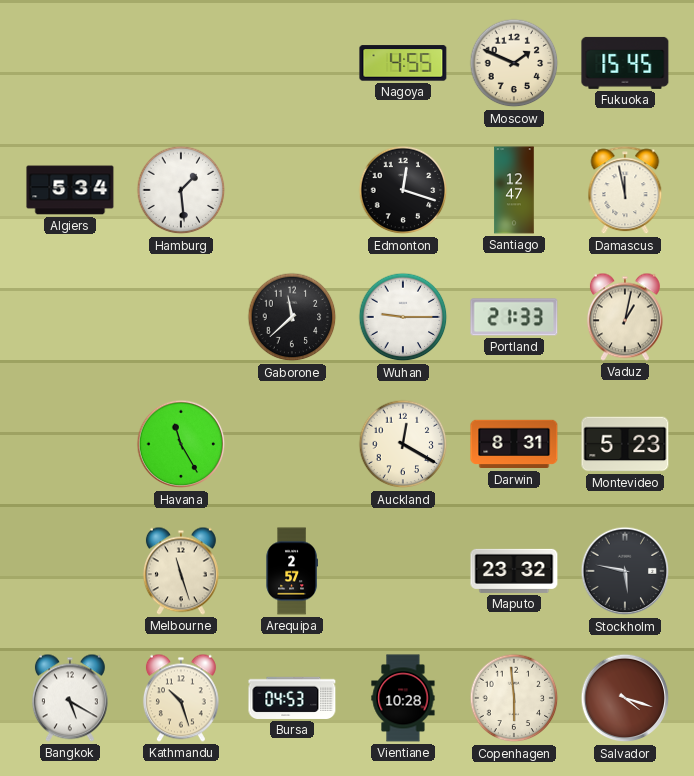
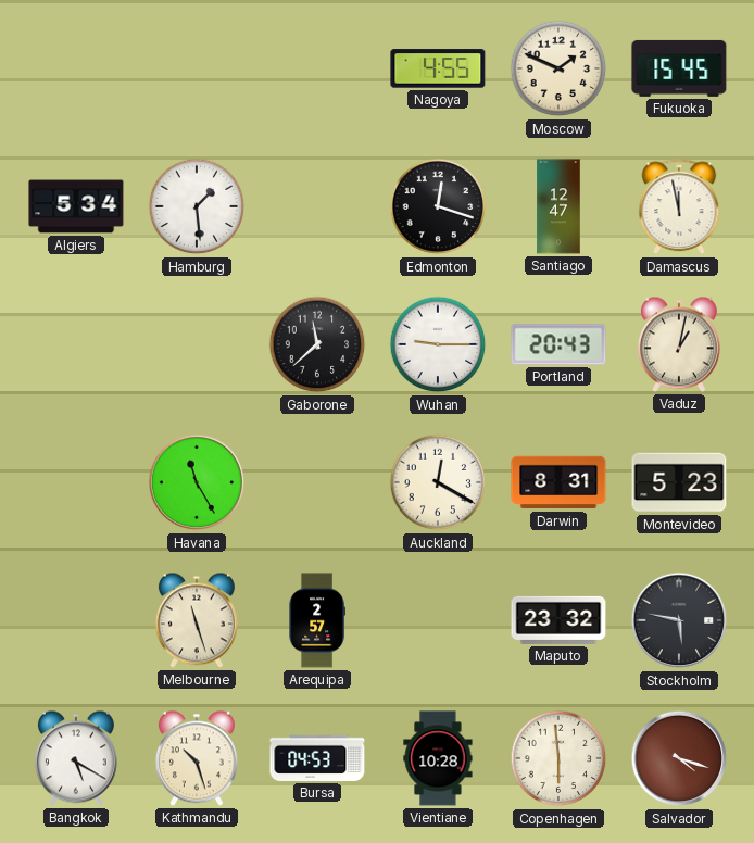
Portland: 21:33 -> 20:43 (558, 344)
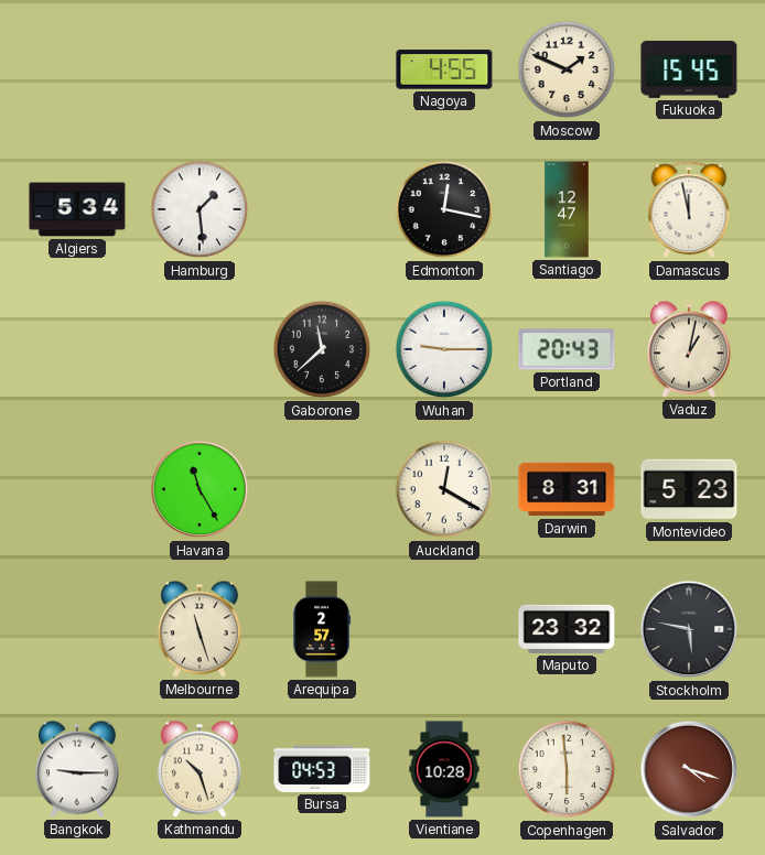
Edmonton: 12:18 -> 12:17 (444, 209)
Bangkok: 5:20 -> 9:15 (77, 769)
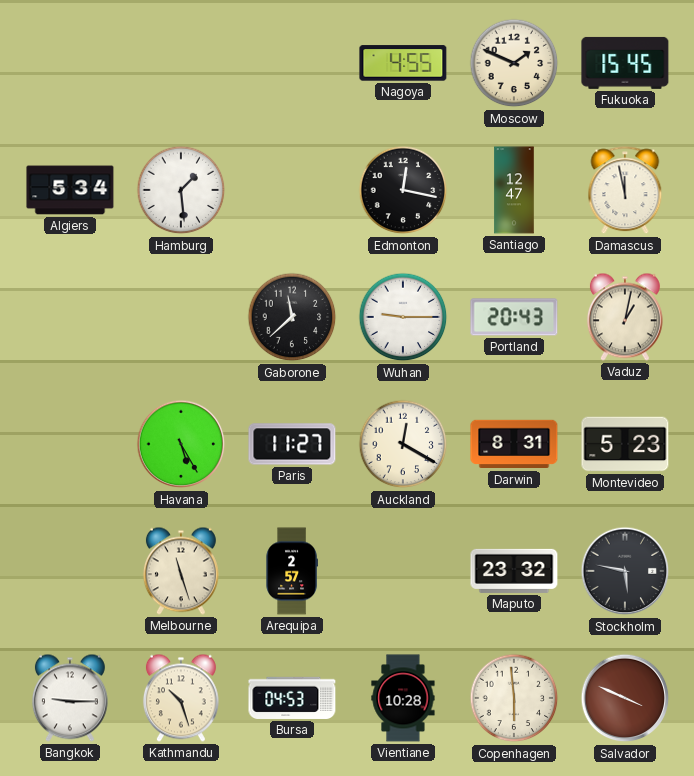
Havana: 11:25 -> 5:25 (181, 444)
Paris: none -> 11:27 (292, 444)
Salvador: 4:18 -> 3:49 (625, 698)
